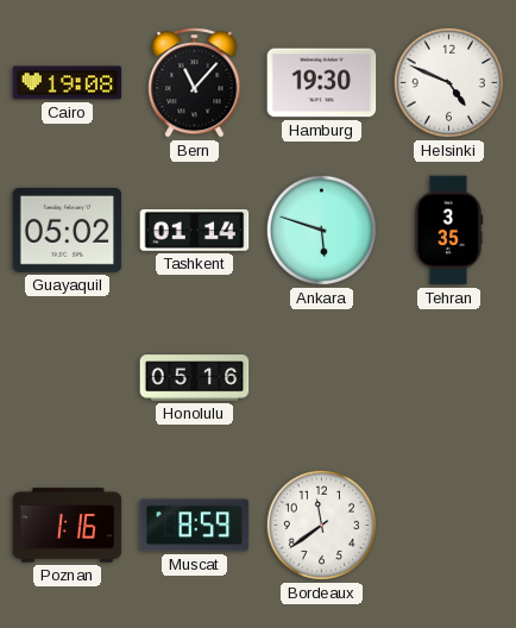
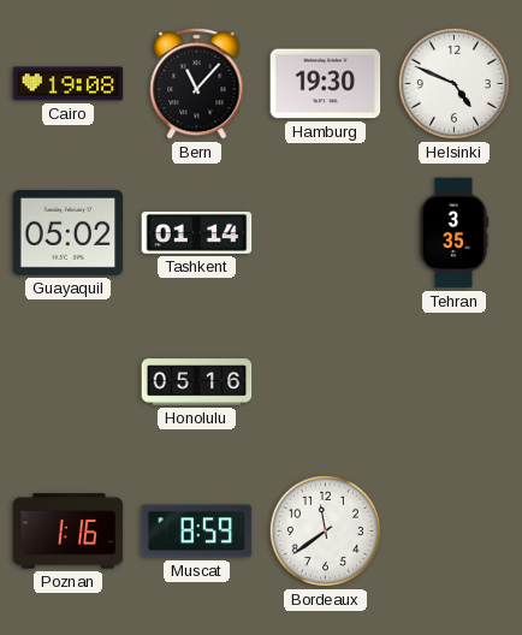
Ankara: 5:48 -> none (321, 230)
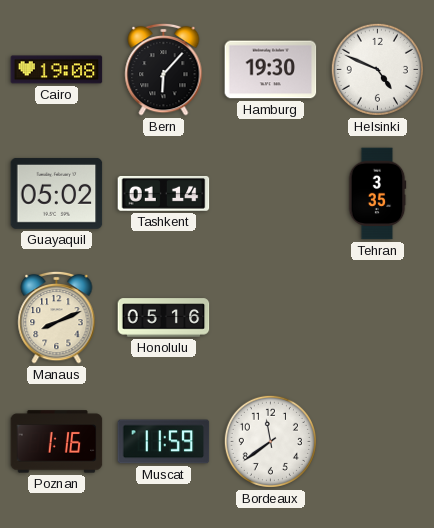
Bern: 11:07 -> 6:07 (164, 69)
Manaus: none -> 8:11 (57, 317)
Muscat: 8:59 -> 11:59 (164, 442)
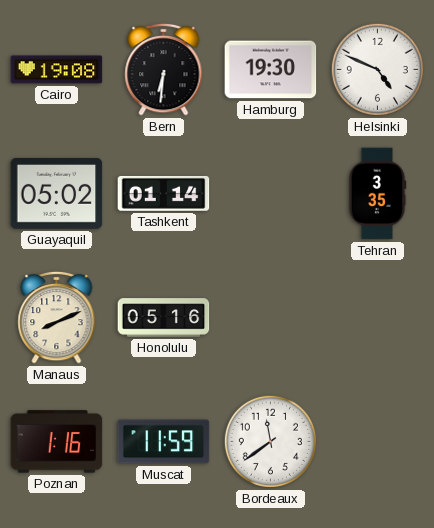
Bern: 6:07 -> 6:31 (164, 69)
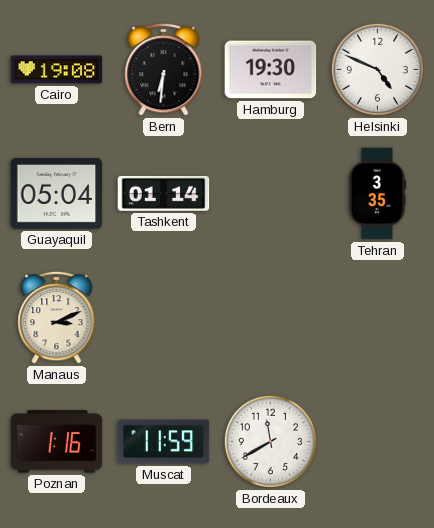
Guayaquil: 05:02 -> 05:04 (57, 193)
Manaus: 8:11 -> 3:11 (57, 317)
Honolulu: 05:16 -> none (164, 318)
Bordeaux: 11:39 -> 11:40 (270, 441)
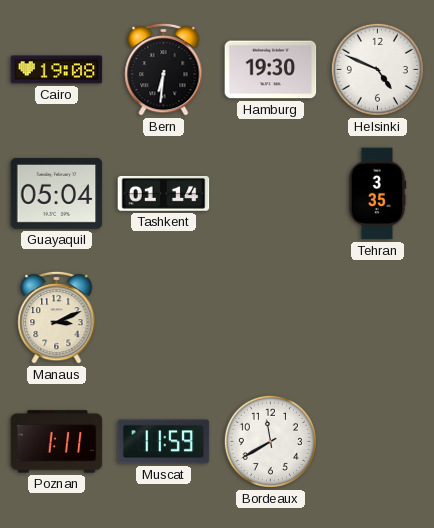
Poznan: 1:16 -> 1:11 (57, 442)
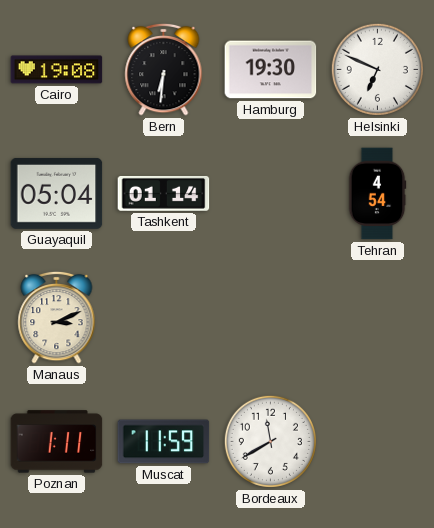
Helsinki: 4:49 -> 6:49 (377, 69)
Tehran: 3:35 -> 4:54 (377, 194)
